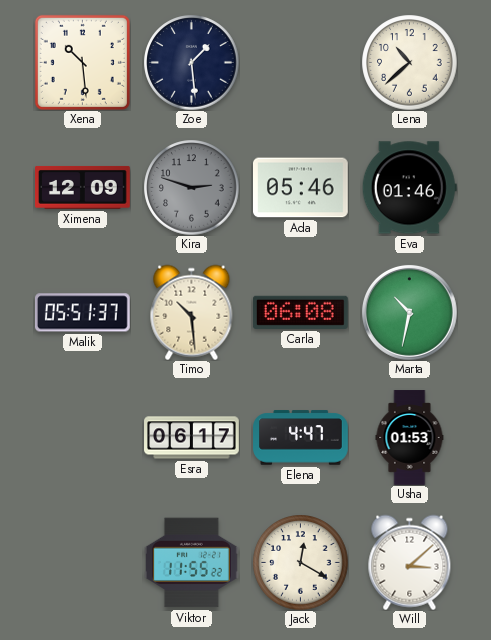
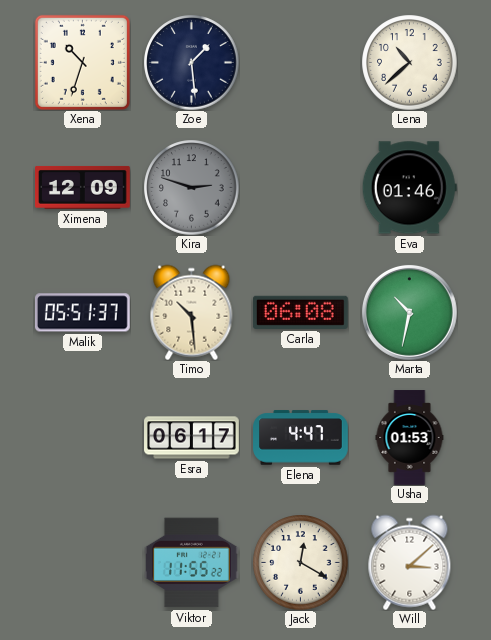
Xena: 10:29 -> 10:33 (82, 62)
Ada: 05:46 -> none (301, 188)
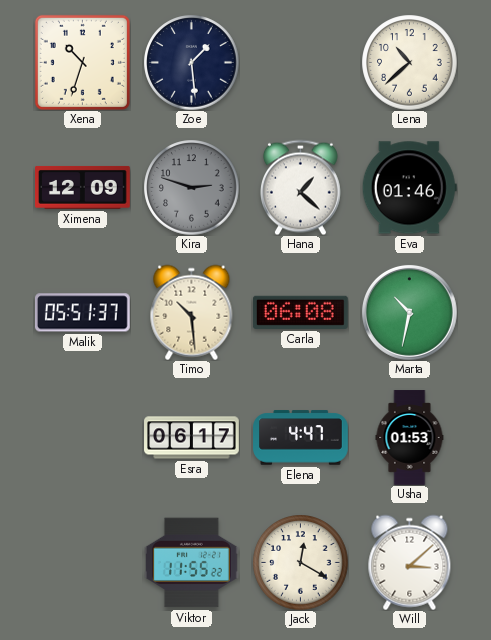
Hana: none -> 1:22 (300, 187)
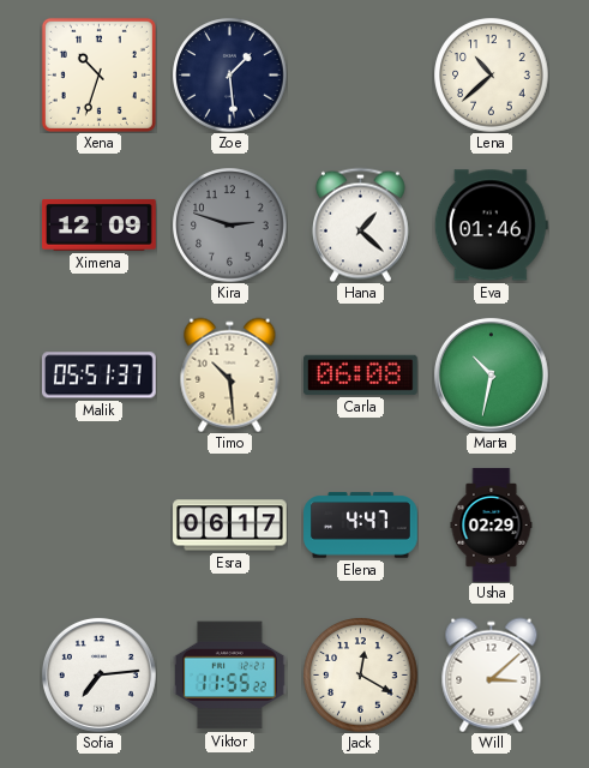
Usha: 01:53 -> 02:29 (492, 526)
Sofia: none -> 7:14 (98, 674)
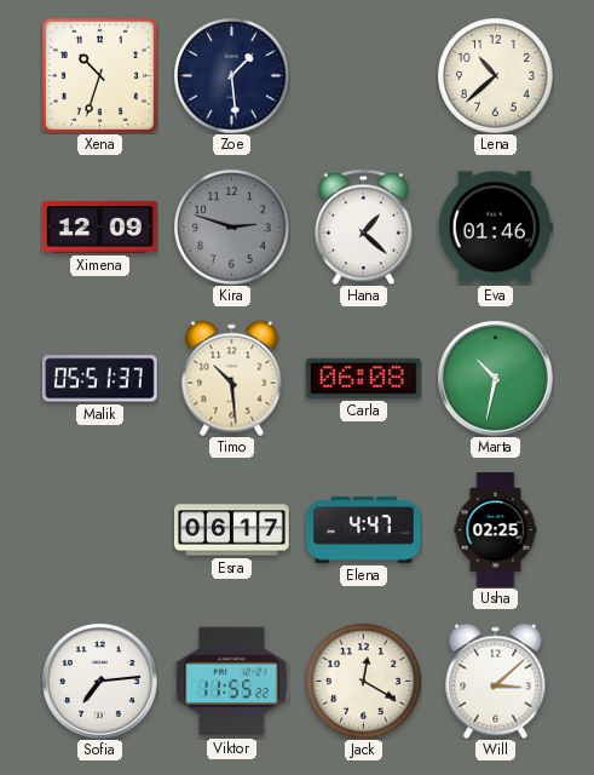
Usha: 02:29 -> 02:25 (496, 530)
